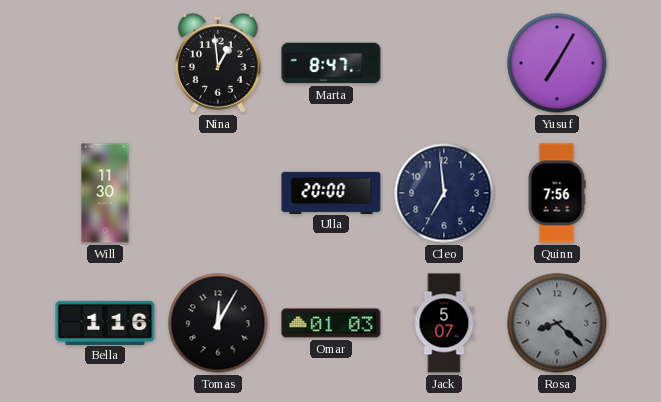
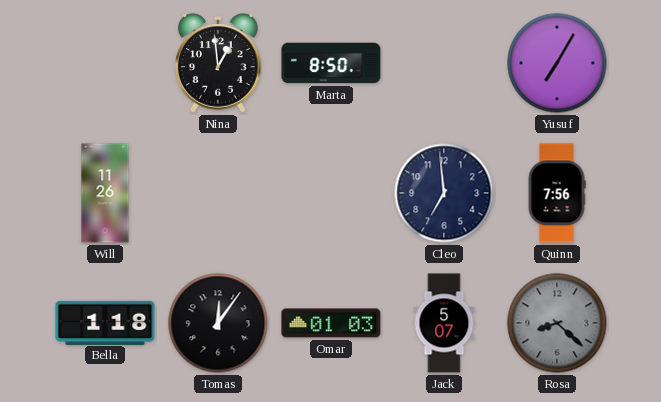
Marta: 8:47 -> 8:50 (331, 63)
Will: 11:30 -> 11:26 (105, 193)
Ulla: 20:00 -> none (331, 192)
Bella: 1:16 -> 1:18 (105, 322)
Tomas: 12:05 -> 12:06 (218, 323)
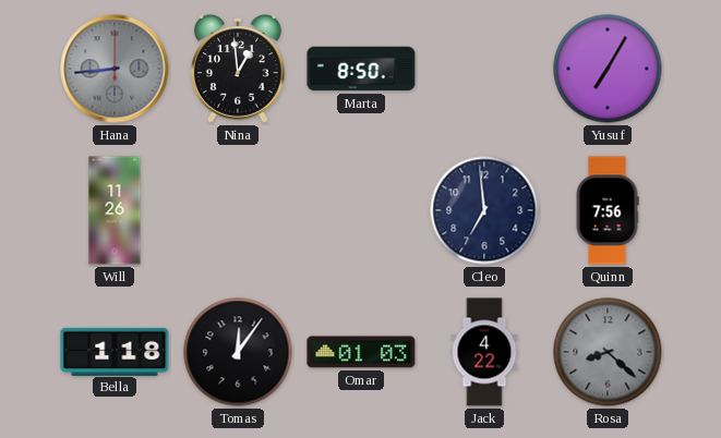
Hana: none -> 8:44 (115, 69)
Jack: 5:07 -> 4:22 (484, 352)
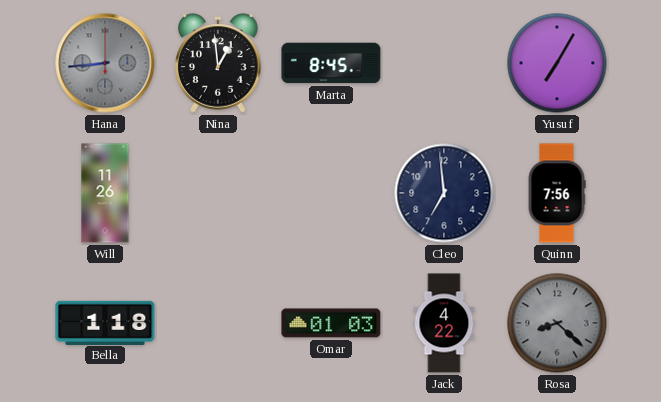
Marta: 8:50 -> 8:45 (331, 63)
Tomas: 12:06 -> none (238, 352)
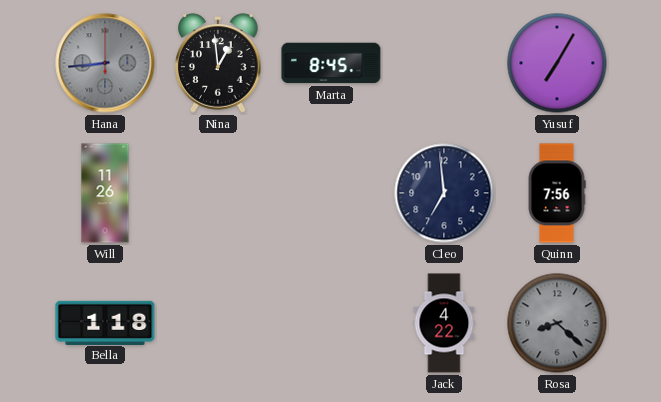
Omar: 01:03 -> none (331, 323)
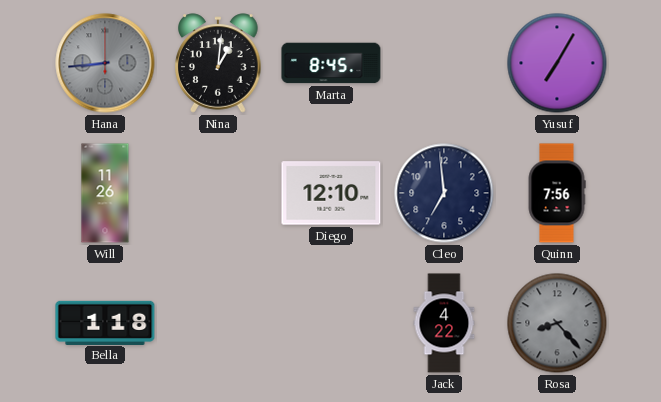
Nina: 12:59 -> 1:01 (218, 63)
Diego: none -> 12:10 (331, 193)
Rosa: 8:22 -> 8:23 (557, 323)
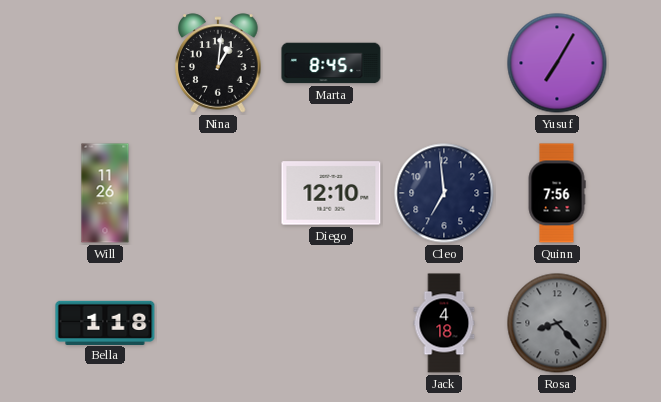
Hana: 8:44 -> none (105, 63)
Jack: 4:22 -> 4:18 (444, 323)
